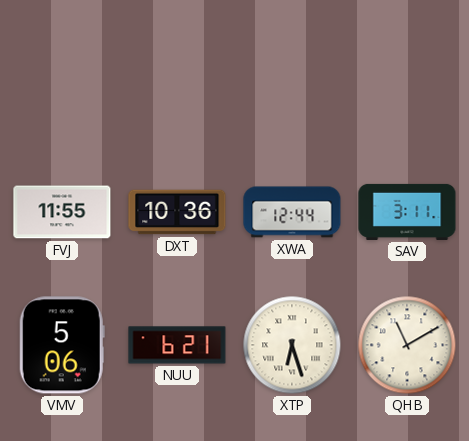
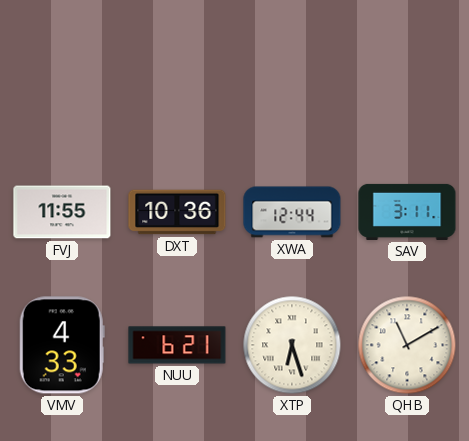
VMV: 5:06 -> 4:33 (62, 345)
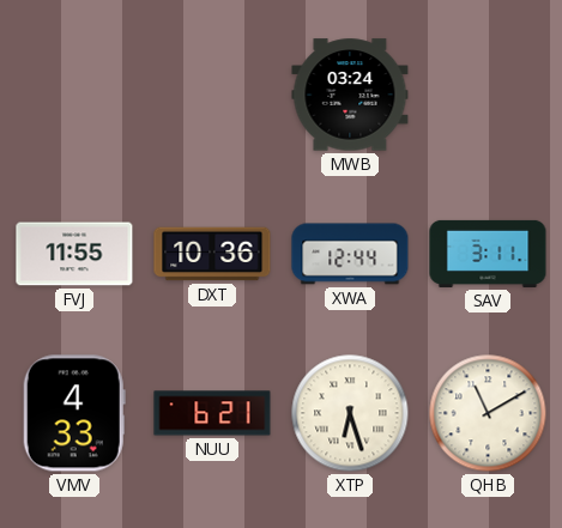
MWB: none -> 03:24 (350, 95)
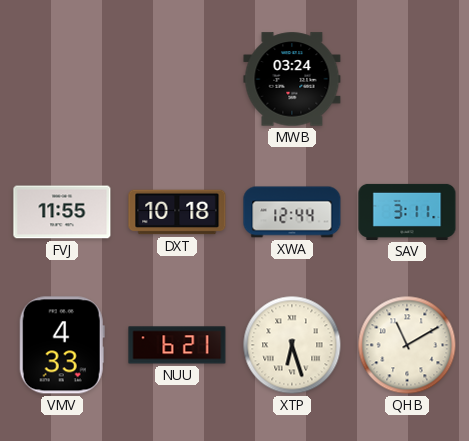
DXT: 10:36 -> 10:18 (177, 212)
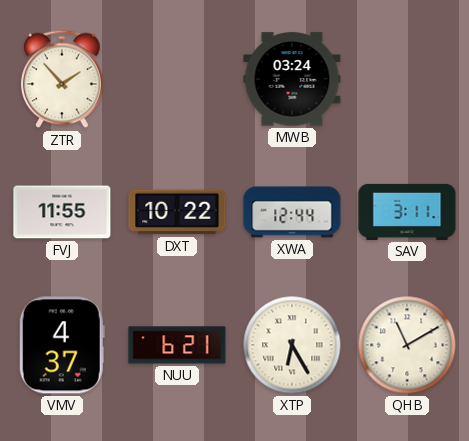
ZTR: none -> 1:53 (63, 79)
DXT: 10:18 -> 10:22 (177, 212)
VMV: 4:33 -> 4:37 (62, 345)
XTP: 6:27 -> 6:25 (292, 345)
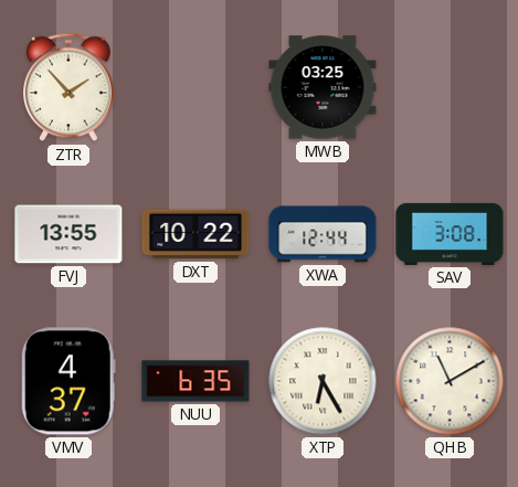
MWB: 03:24 -> 03:25 (323, 87)
FVJ: 11:55 -> 13:55 (68, 234)
SAV: 3:11 -> 3:08 (450, 234)
NUU: 6:21 -> 6:35 (195, 381)
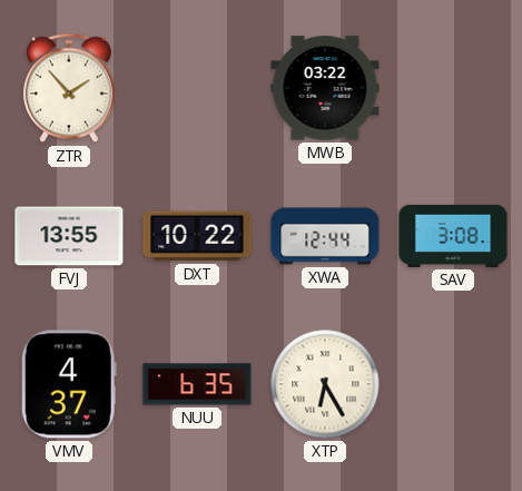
MWB: 03:25 -> 03:22 (325, 88)
QHB: 11:10 -> none (450, 381)
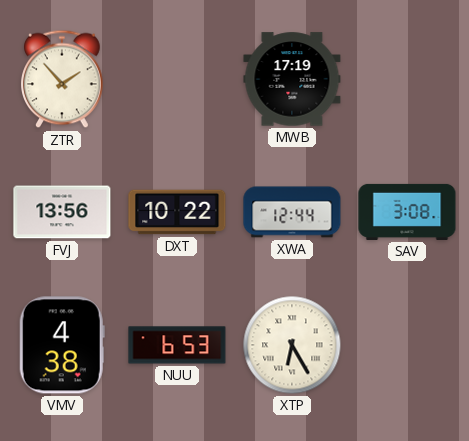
MWB: 03:22 -> 17:19 (292, 79)
FVJ: 13:55 -> 13:56 (62, 212)
VMV: 4:37 -> 4:38 (62, 345)
NUU: 6:35 -> 6:53 (177, 345)
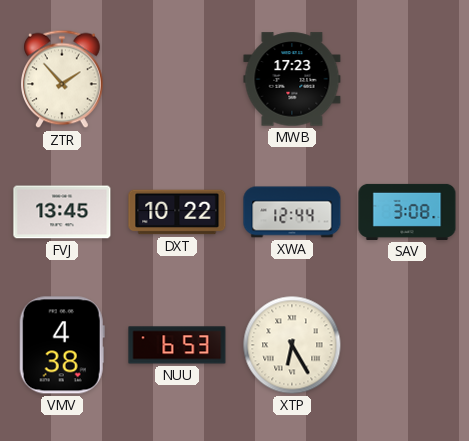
MWB: 17:19 -> 17:23 (292, 79)
FVJ: 13:56 -> 13:45 (62, 212)
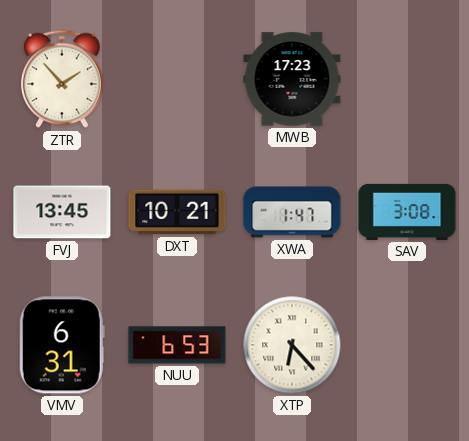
DXT: 10:22 -> 10:21 (177, 212)
XWA: 12:44 -> 1:47 (292, 212)
VMV: 4:38 -> 6:31 (62, 345)
XTP: 6:25 -> 6:23 (292, 345)
